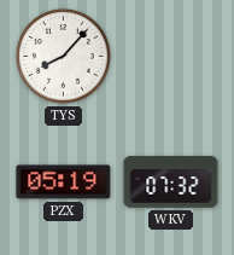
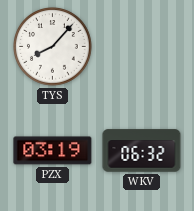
PZX: 05:19 -> 03:19 (53, 151)
WKV: 07:32 -> 06:32 (142, 151)
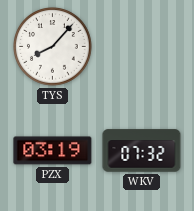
WKV: 06:32 -> 07:32 (142, 151)
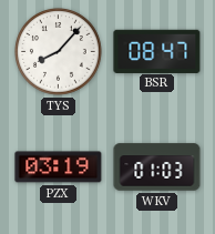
BSR: none -> 08:47 (157, 51)
WKV: 07:32 -> 01:03 (157, 167)
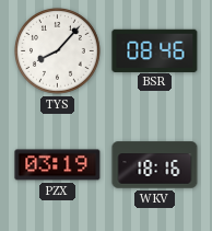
BSR: 08:47 -> 08:46 (155, 50)
WKV: 01:03 -> 18:16 (155, 165)
